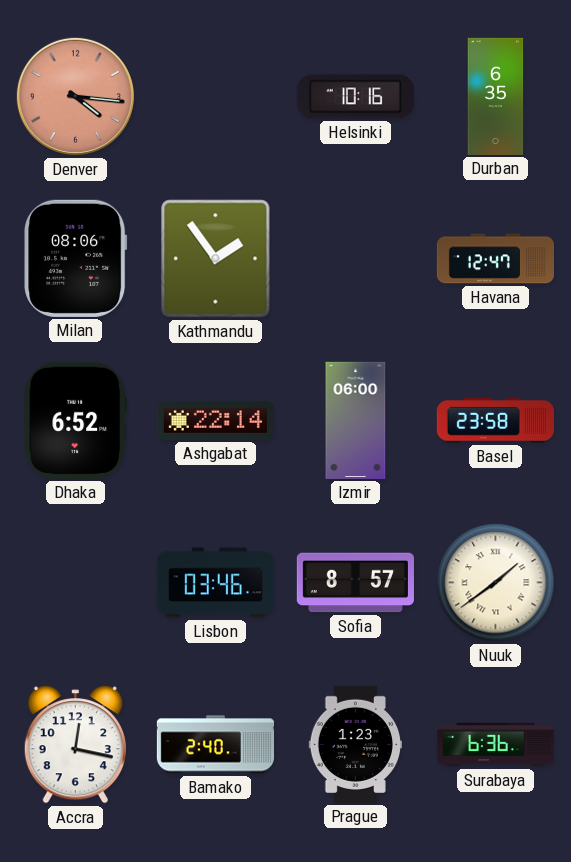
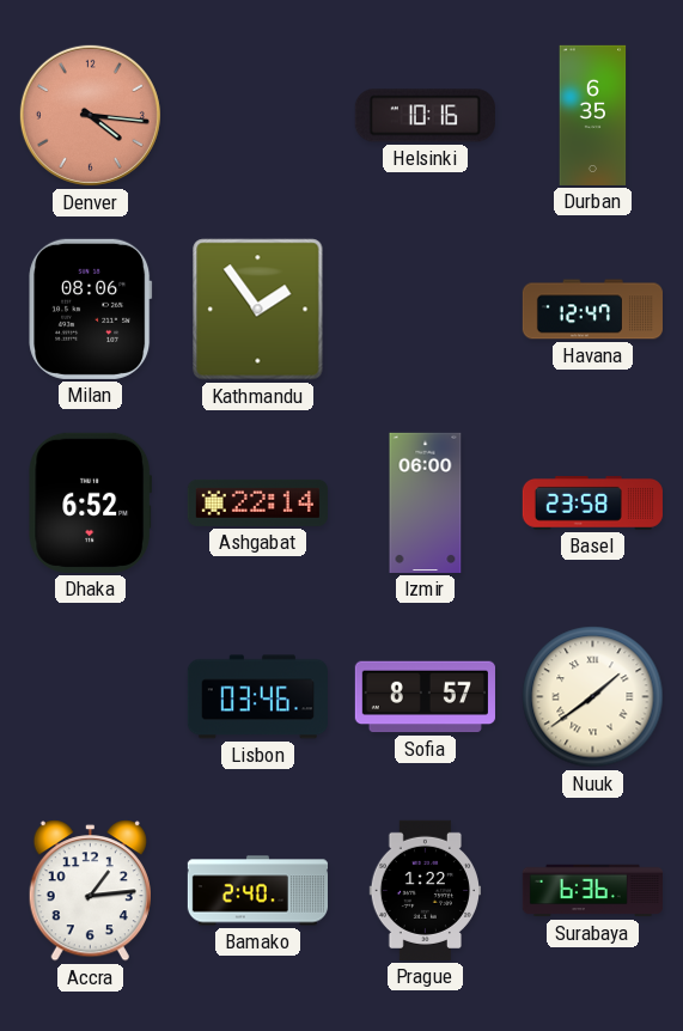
Accra: 12:17 -> 1:14 (90, 891)
Prague: 1:23 -> 1:22 (425, 890)
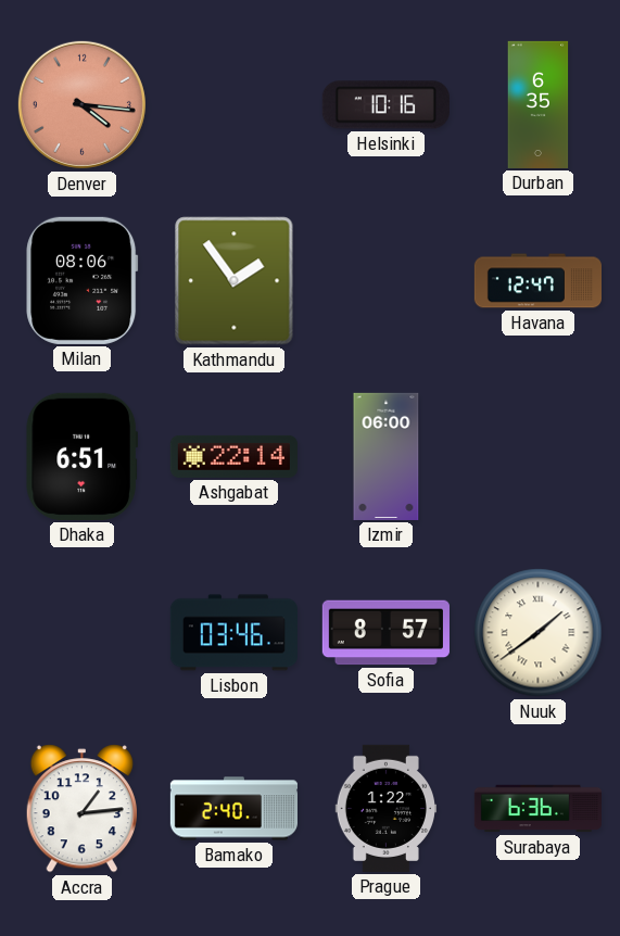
Dhaka: 6:52 -> 6:51 (81, 456)
Basel: 23:58 -> none (592, 504)
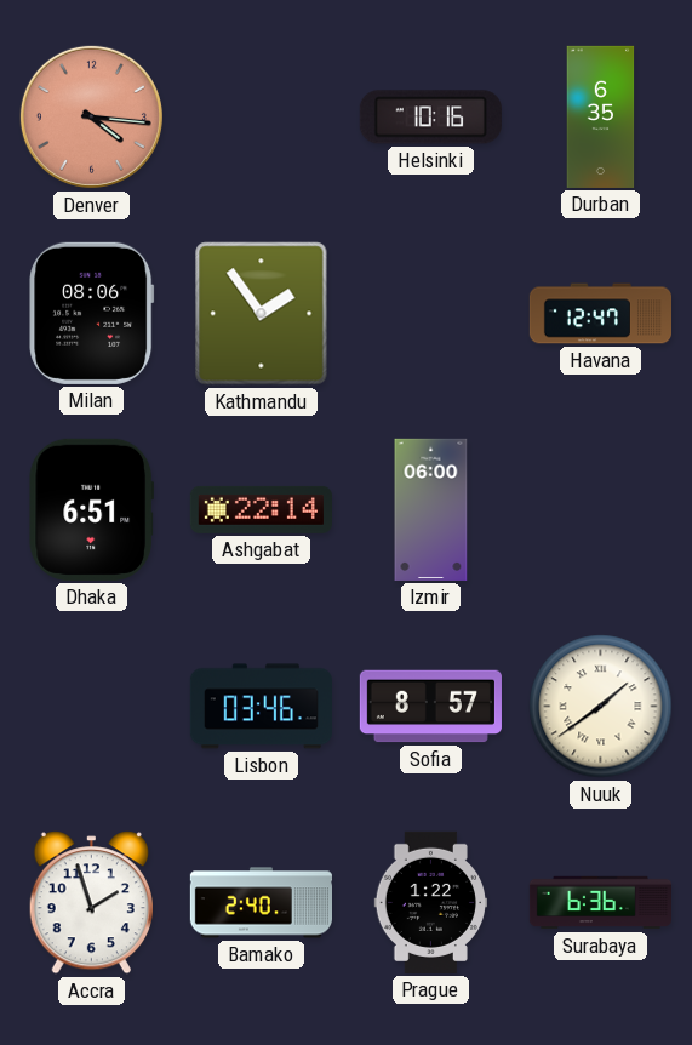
Accra: 1:14 -> 1:57 (91, 903)
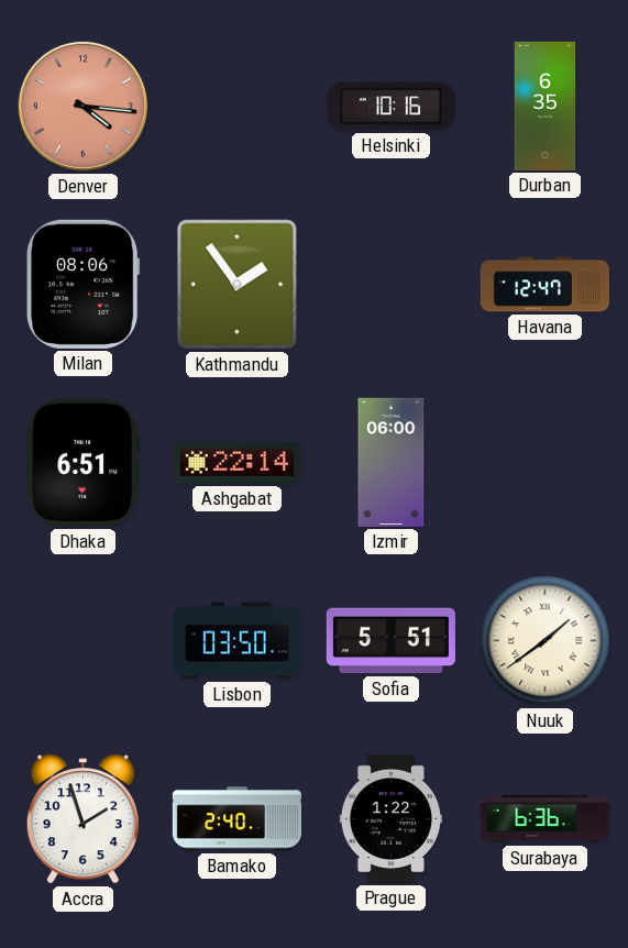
Lisbon: 03:46 -> 03:50 (236, 641)
Sofia: 8:57 -> 5:51 (390, 641)
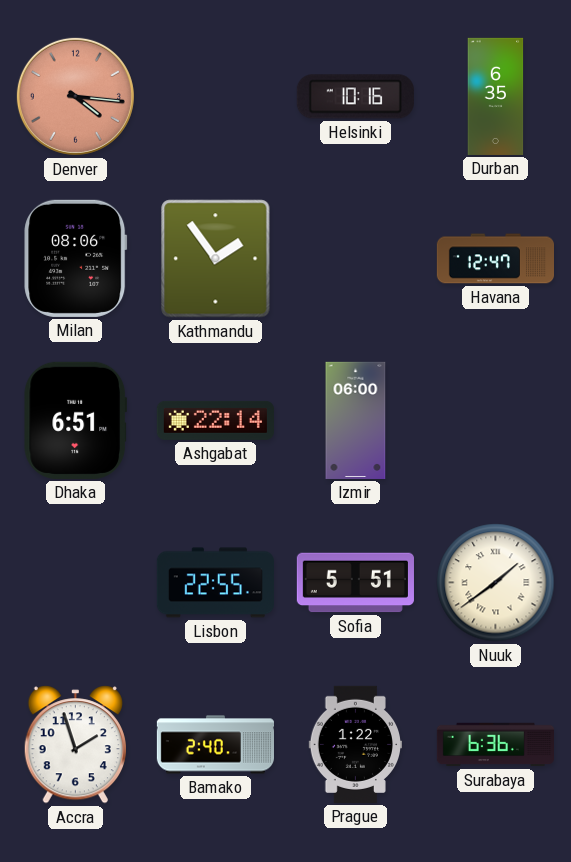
Lisbon: 03:50 -> 22:55 (215, 583)
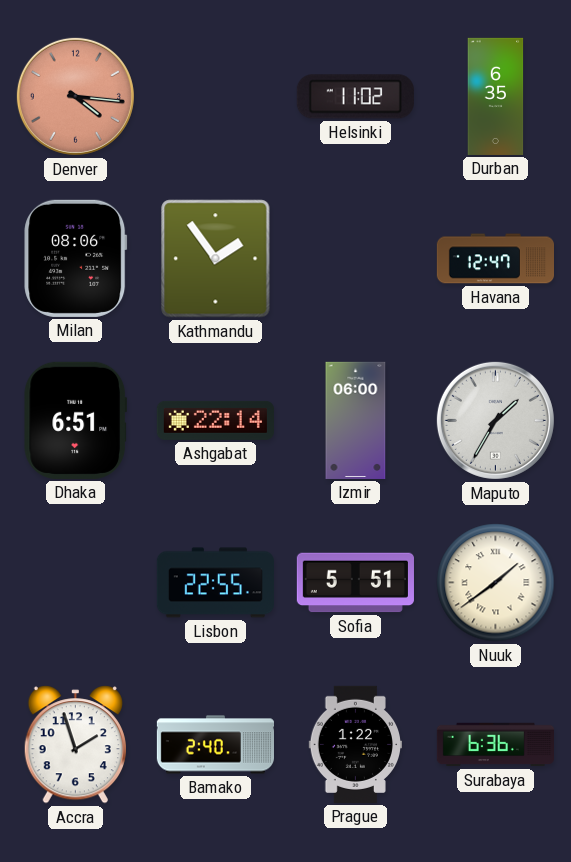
Helsinki: 10:16 -> 11:02 (355, 97)
Maputo: none -> 1:35 (495, 420)
